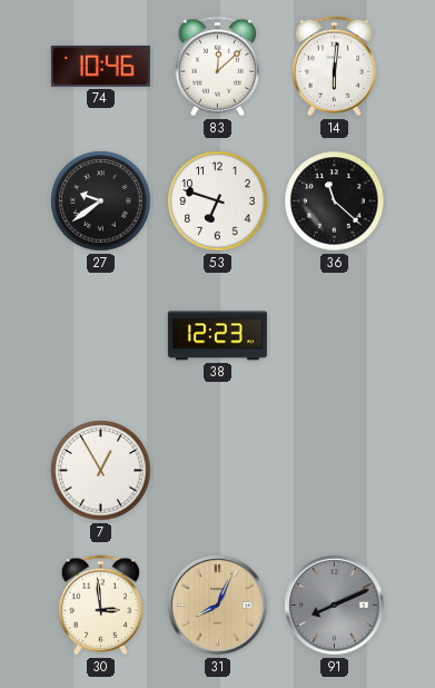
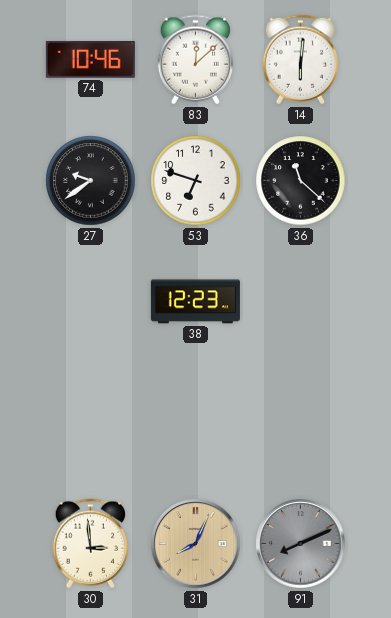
7: 12:55 -> none (101, 471)
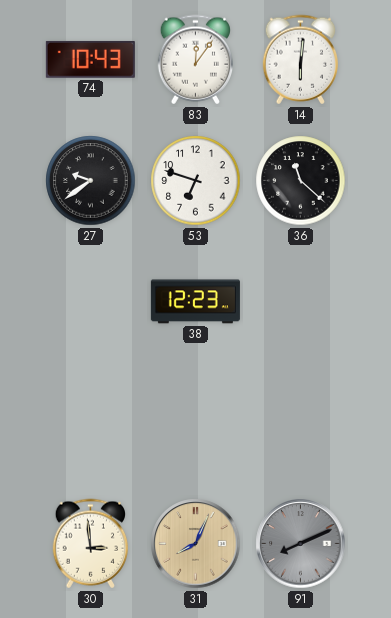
74: 10:46 -> 10:43 (90, 59)
83: 12:08 -> 12:06 (195, 60)
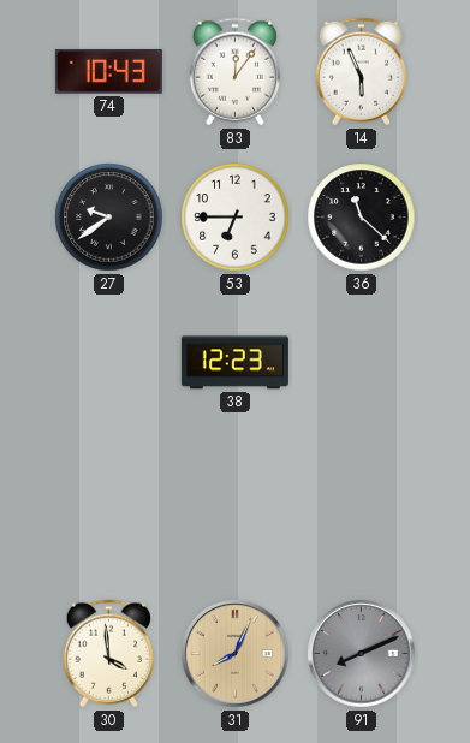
14: 6:01 -> 5:56 (361, 72)
53: 6:48 -> 6:45 (236, 218)
30: 2:59 -> 3:59 (108, 654)
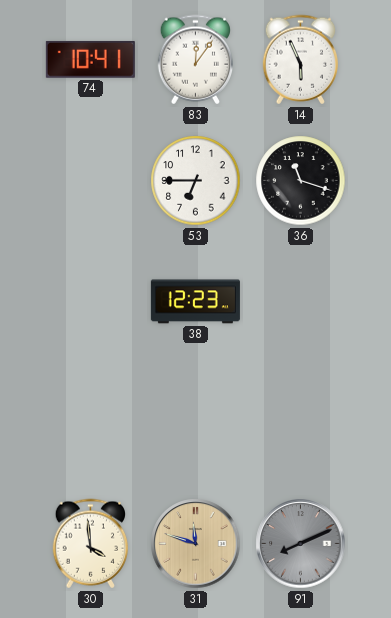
74: 10:43 -> 10:41 (90, 59)
27: 9:39 -> none (109, 218)
36: 11:22 -> 11:18 (301, 181)
31: 8:04 -> 11:48 (196, 544)
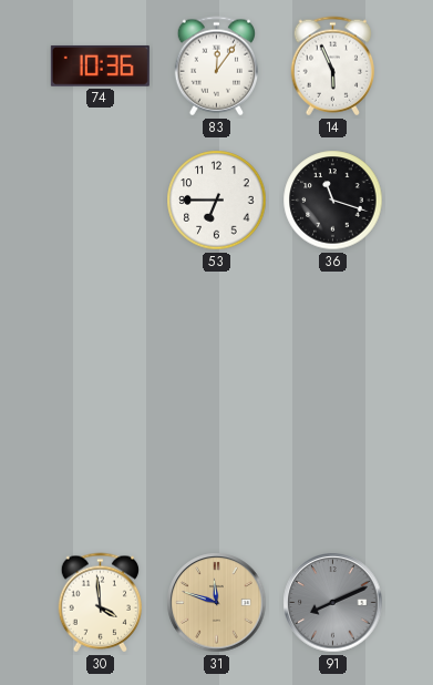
74: 10:41 -> 10:36 (100, 65)
38: 12:23 -> none (195, 302)
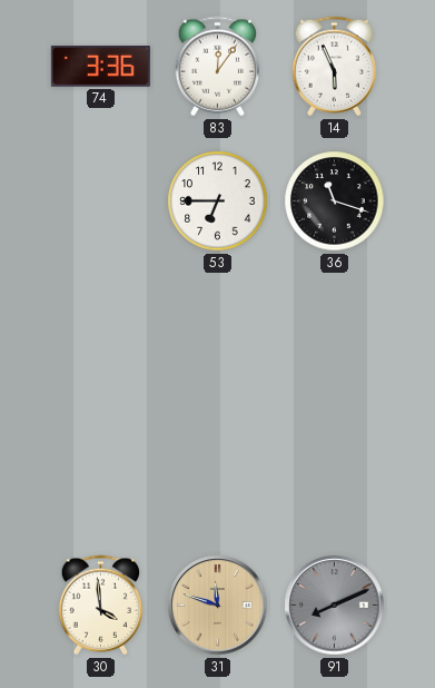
74: 10:36 -> 3:36 (100, 66)
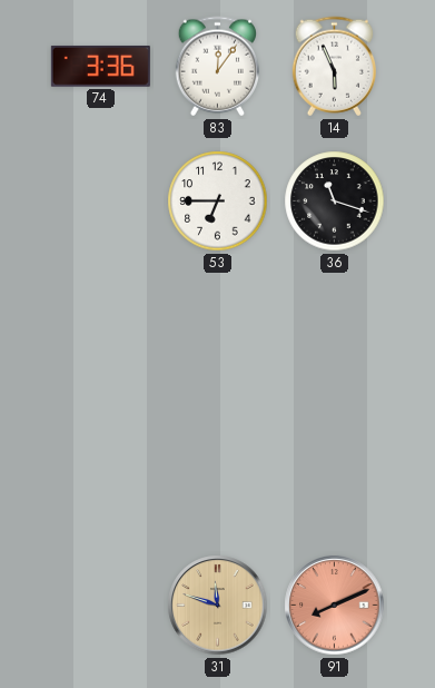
30: 3:59 -> none (100, 606)
91 dial: grey -> salmon (335, 606)
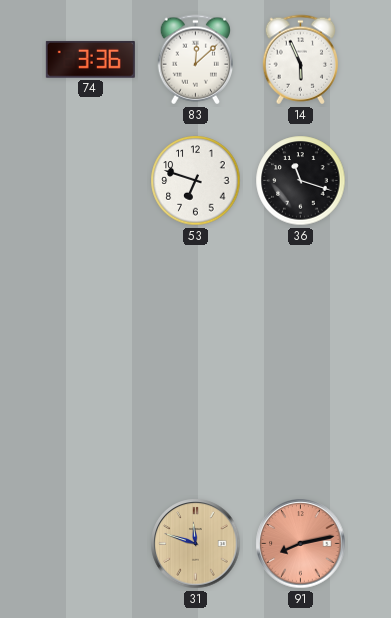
83: 12:06 -> 12:08 (195, 60)
53: 6:45 -> 6:48 (196, 181)
91: 8:11 -> 8:13 (301, 544)
